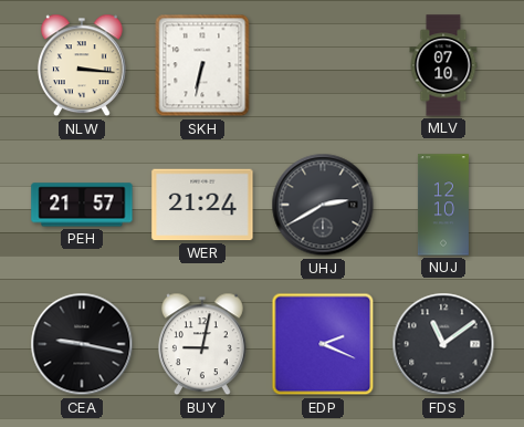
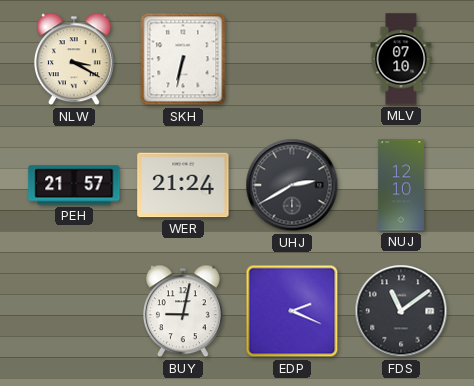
NLW: 3:16 -> 3:20 (74, 59)
CEA: 9:17 -> none (82, 344)
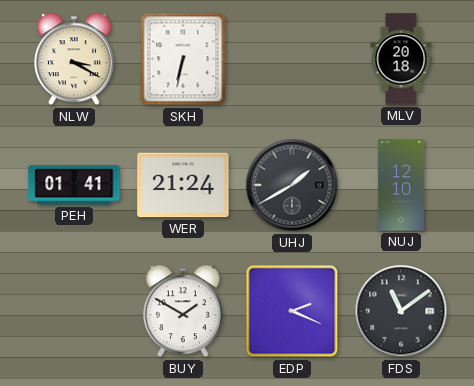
MLV: 07:10 -> 20:18 (401, 59)
PEH: 21:57 -> 01:41 (74, 185)
UHJ: 2:40 -> 1:40 (292, 185)
BUY: 9:02 -> 1:50 (183, 311)
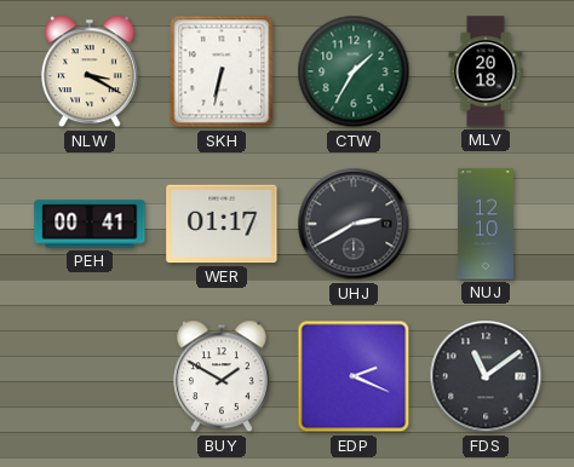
CTW: none -> 1:35 (354, 71)
PEH: 01:41 -> 00:41 (90, 224)
WER: 21:24 -> 01:17 (222, 224)
UHJ: 1:40 -> 2:40 (354, 224)
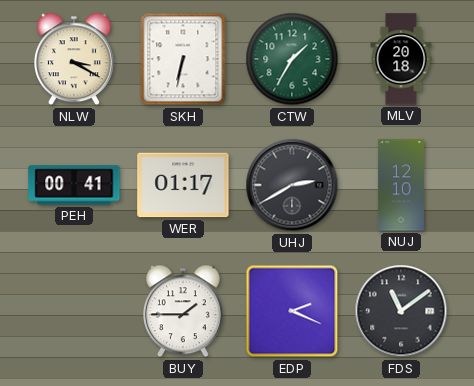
BUY: 1:50 -> 1:45 (183, 311)
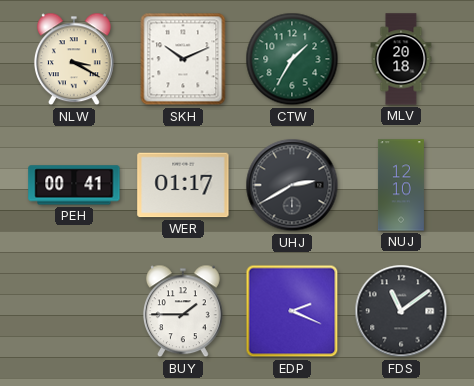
SKH: 6:32 -> 10:11 (183, 59)
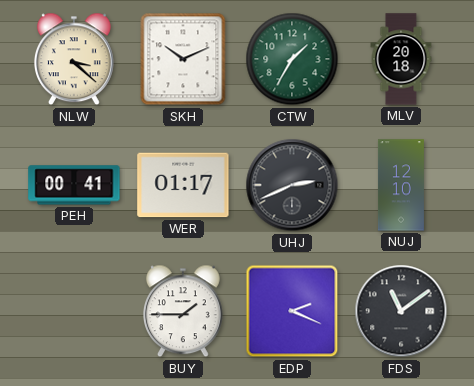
NLW: 3:20 -> 3:22 (74, 59)
UHJ: 2:40 -> 2:41 (292, 185)
